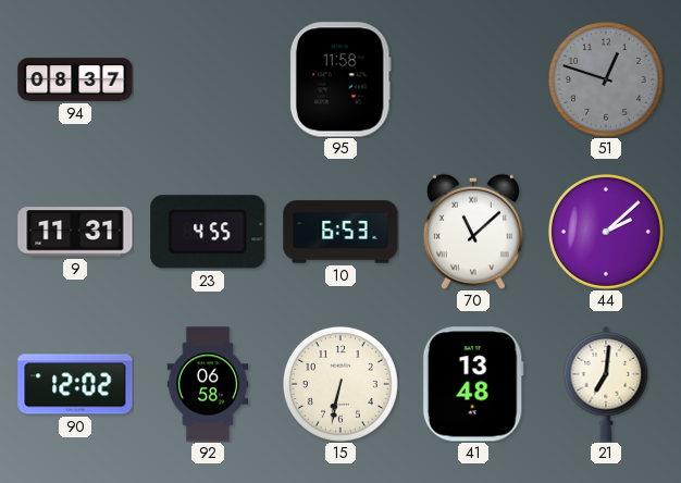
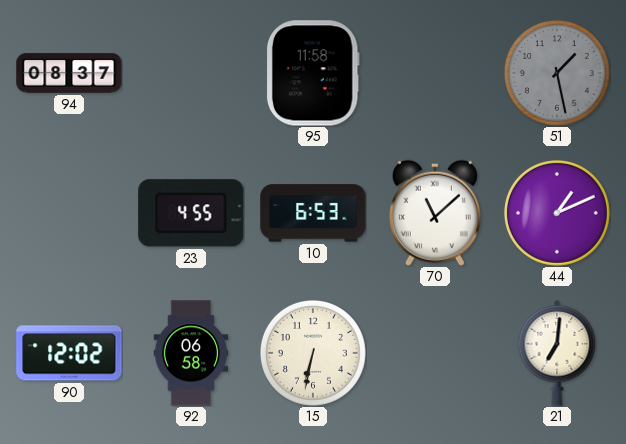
51: 12:48 -> 1:28 (557, 73)
9: 11:31 -> none (75, 232)
44: 2:08 -> 1:11 (557, 213)
41: 13:48 -> none (473, 384)
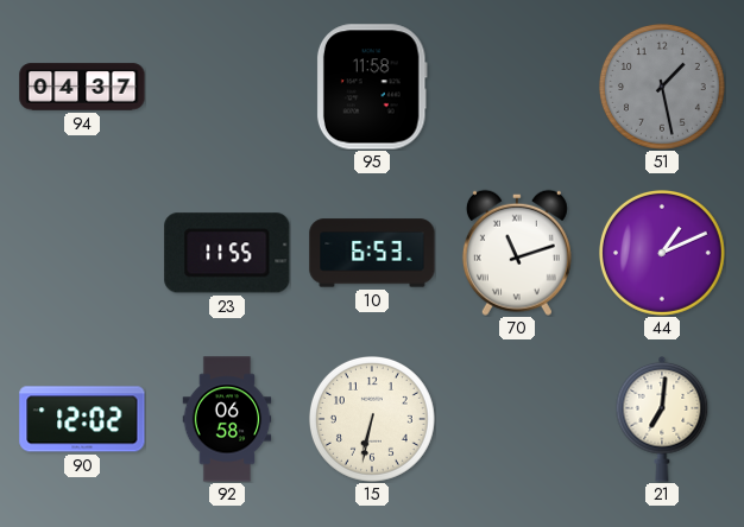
94: 08:37 -> 04:37 (82, 87)
23: 4:55 -> 11:55 (227, 253)
70: 11:08 -> 11:12 (517, 253)
